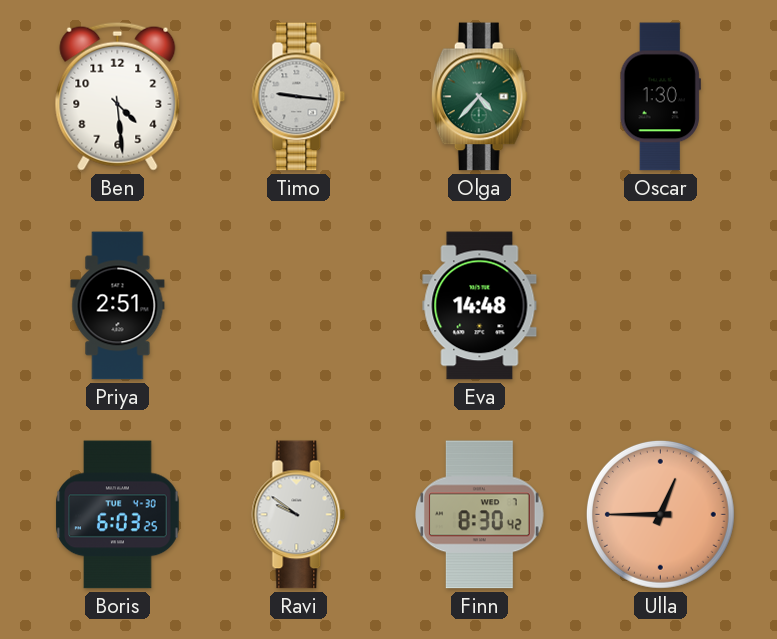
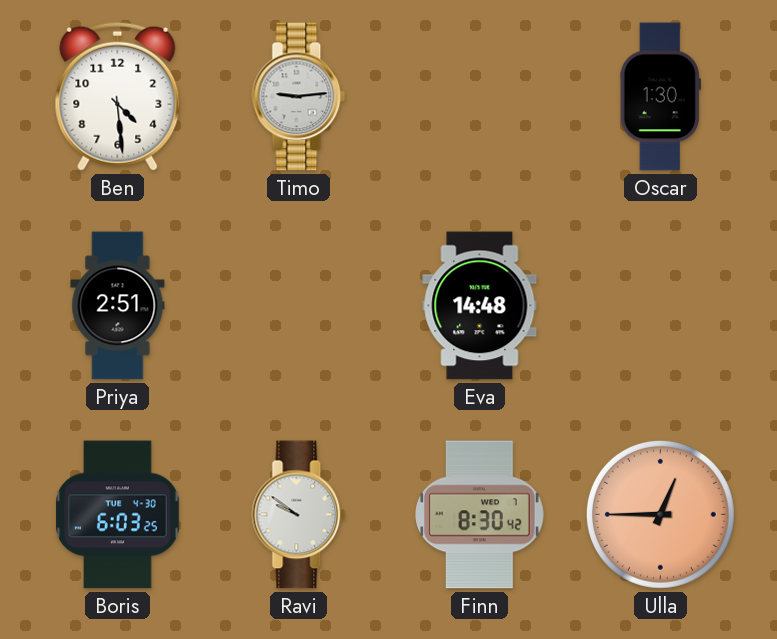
Timo: 9:16 -> 9:14 (299, 97)
Olga: 4:37 -> none (479, 97)
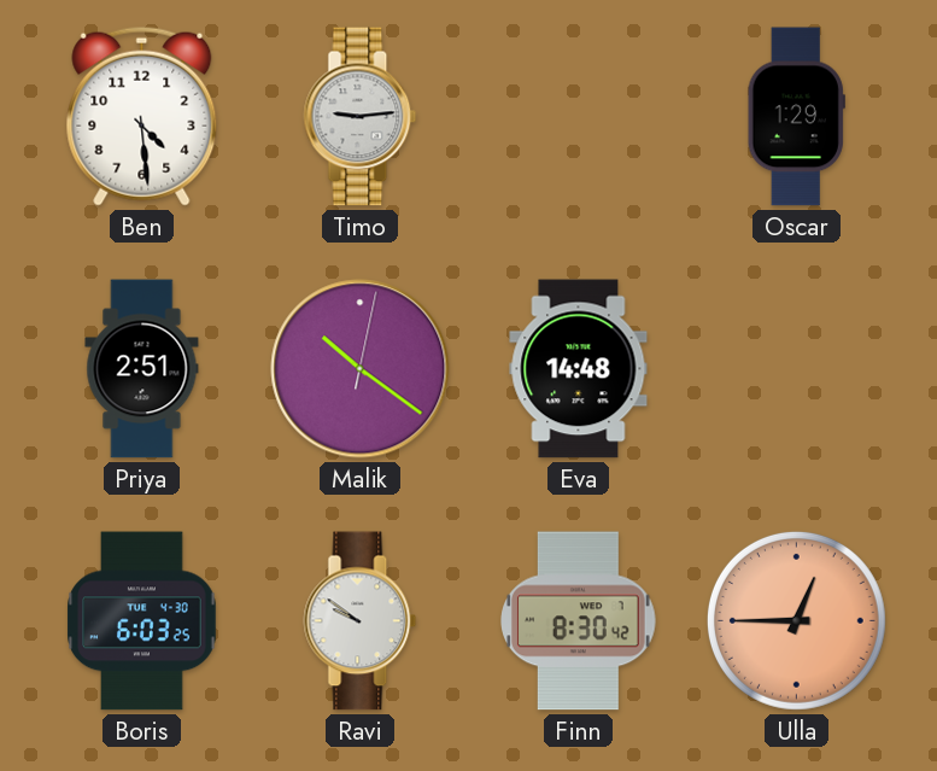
Oscar: 1:30 -> 1:29 (796, 117)
Malik: none -> 10:21 (361, 369)
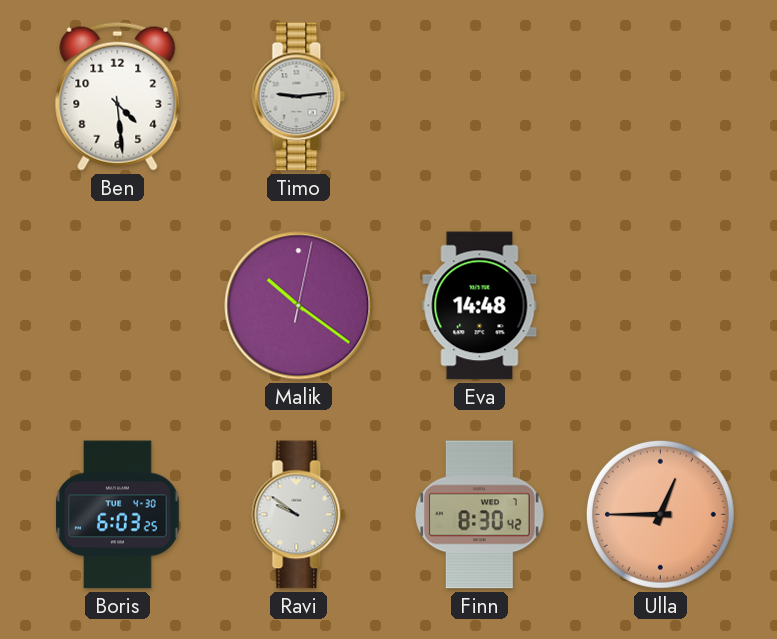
Oscar: 1:29 -> none (796, 117)
Priya: 2:51 -> none (142, 369)
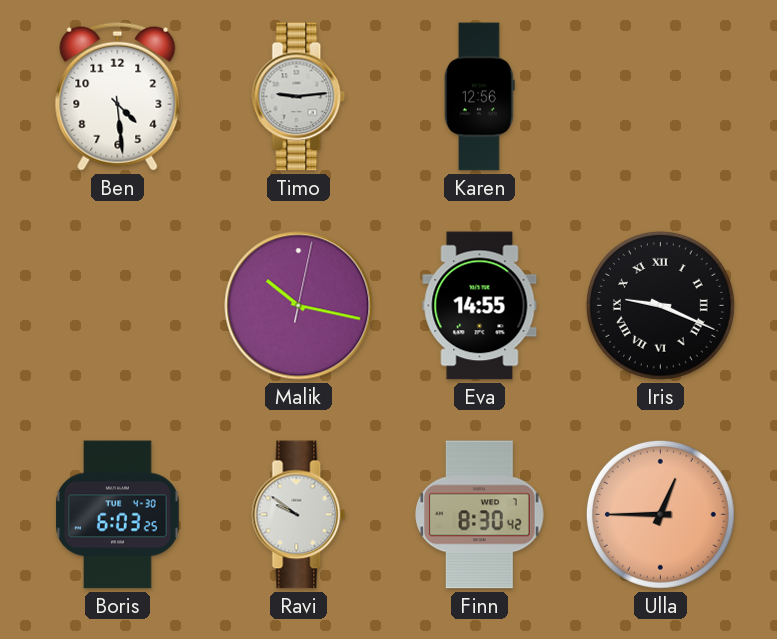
Karen: none -> 12:56 (479, 97)
Malik: 10:21 -> 10:17 (299, 306)
Eva: 14:48 -> 14:55 (480, 306)
Iris: none -> 9:19 (660, 305)
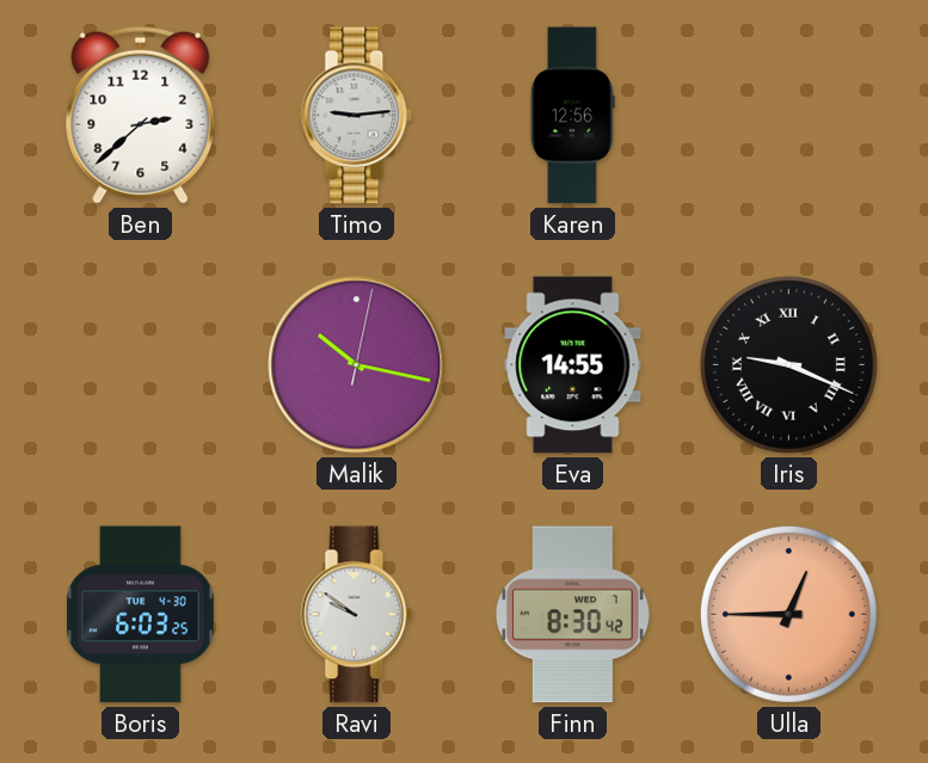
Ben: 4:29 -> 2:38 (141, 115)
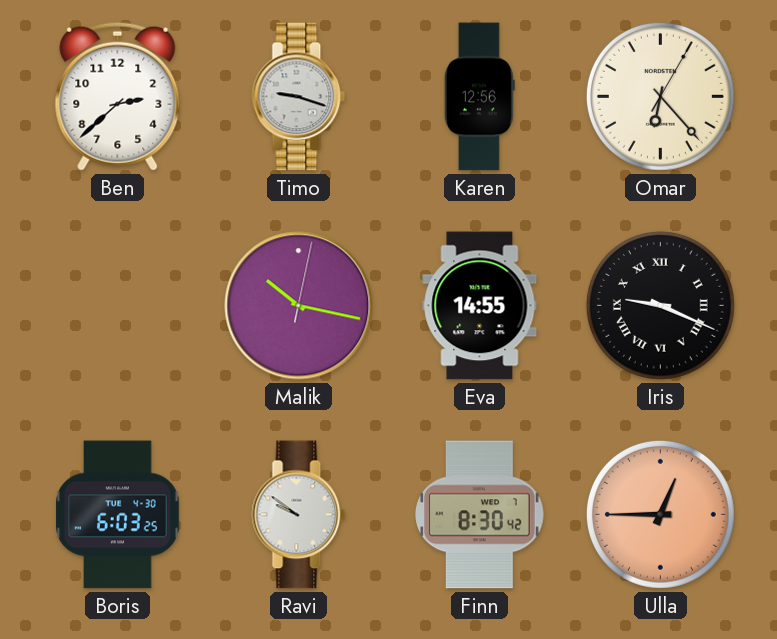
Timo: 9:14 -> 9:18 (299, 97)
Omar: none -> 6:23 (660, 96)
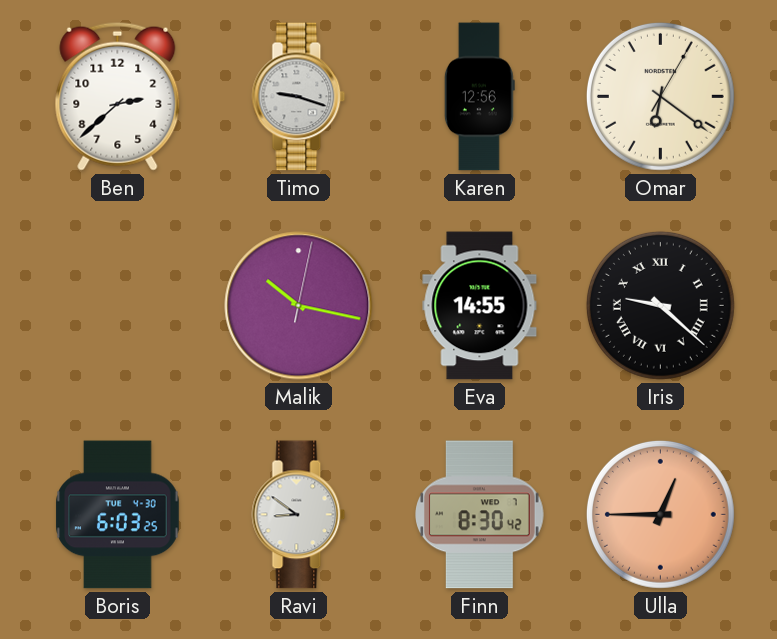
Omar: 6:23 -> 6:21 (660, 96)
Iris: 9:19 -> 9:22 (660, 305)
Ravi: 9:51 -> 8:51 (299, 515)
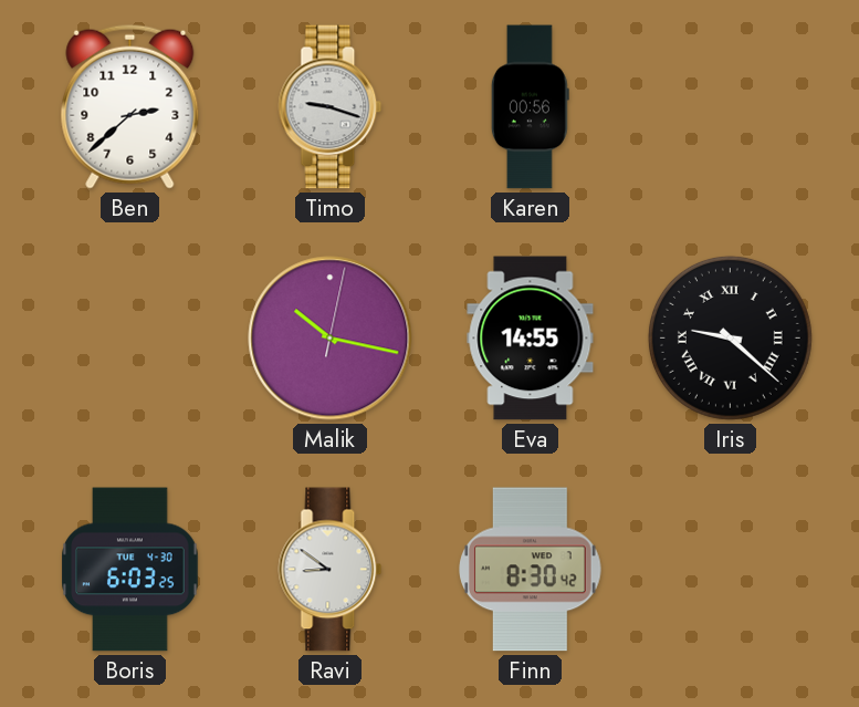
Karen: 12:56 -> 00:56 (530, 107)
Omar: 6:21 -> none (660, 96)
Ulla: 12:45 -> none (660, 514)
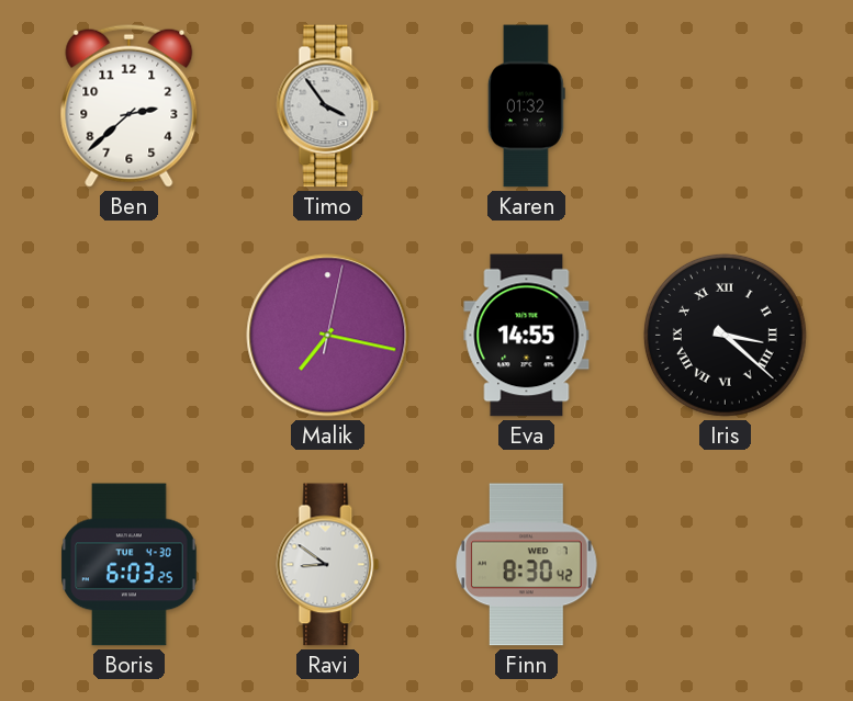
Timo: 9:18 -> 3:54 (328, 106)
Karen: 00:56 -> 01:32 (526, 106)
Malik: 10:17 -> 7:17 (328, 336)
Iris: 9:22 -> 3:22 (725, 335)
